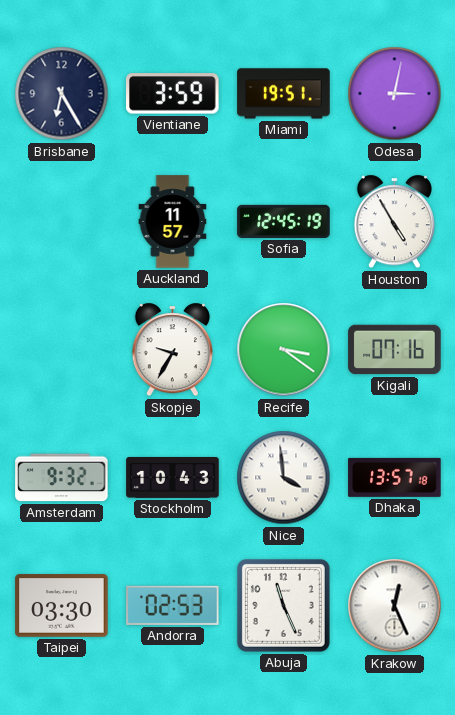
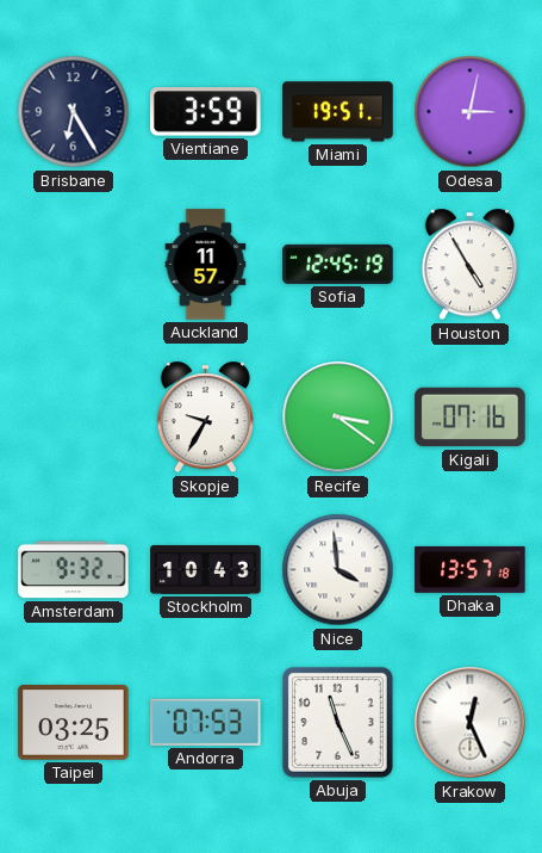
Taipei: 03:30 -> 03:25 (74, 723)
Andorra: 02:53 -> 07:53 (206, 722)
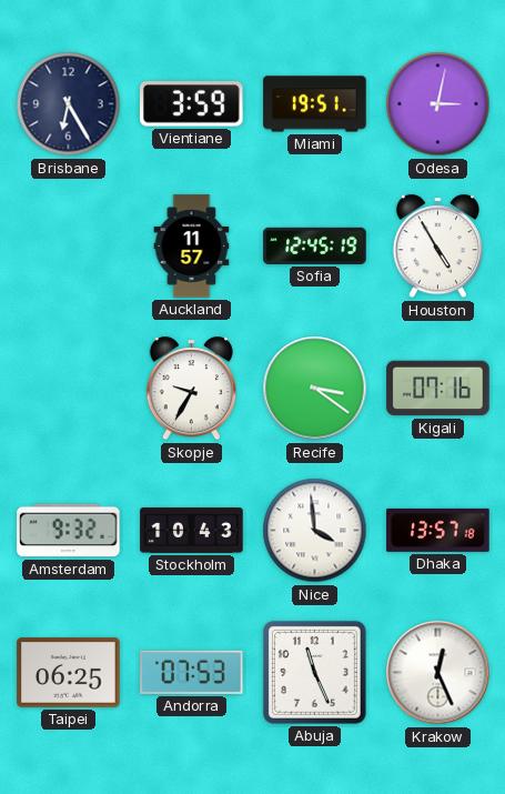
Taipei: 03:25 -> 06:25 (69, 673)
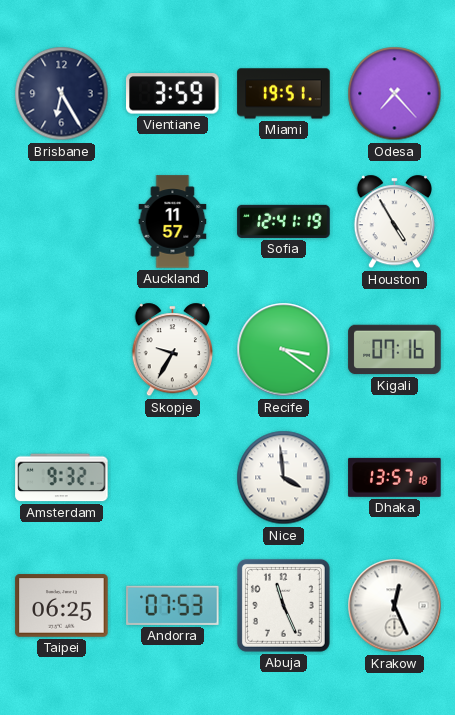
Odesa: 3:02 -> 7:23 (395, 94)
Sofia: 12:45 -> 12:41 (284, 221)
Stockholm: 10:43 -> none (192, 530)
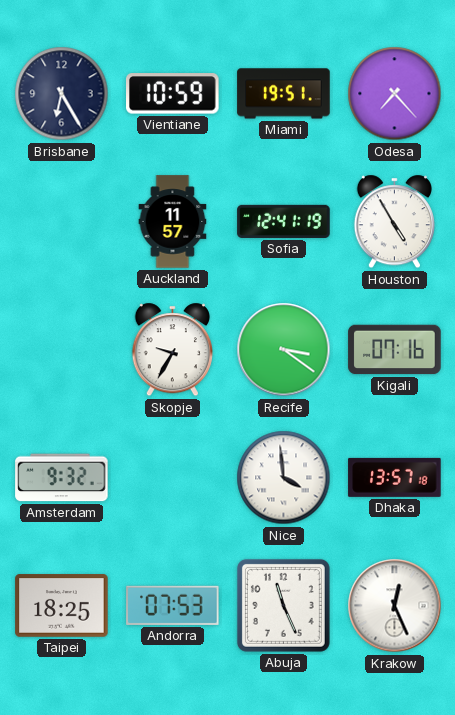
Vientiane: 3:59 -> 10:59 (173, 94)
Taipei: 06:25 -> 18:25 (62, 606)
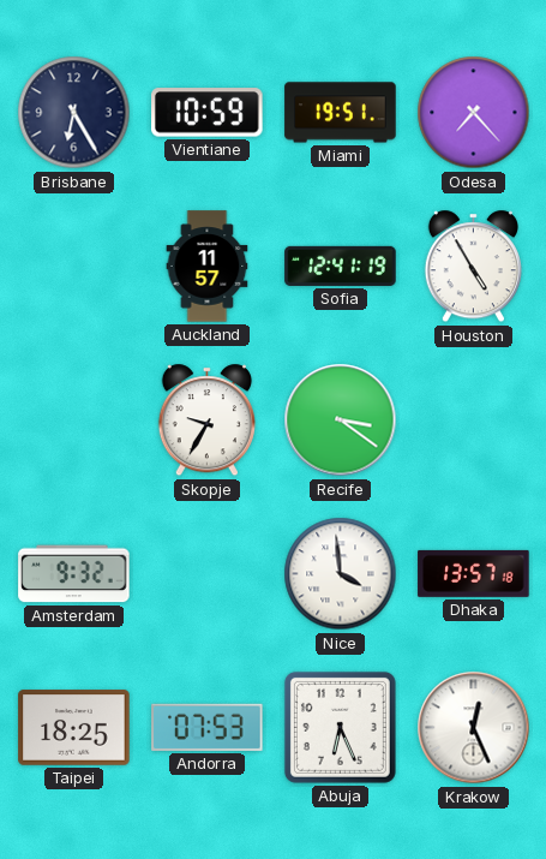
Kigali: 07:16 -> none (395, 350)
Abuja: 11:26 -> 6:26 (340, 727)
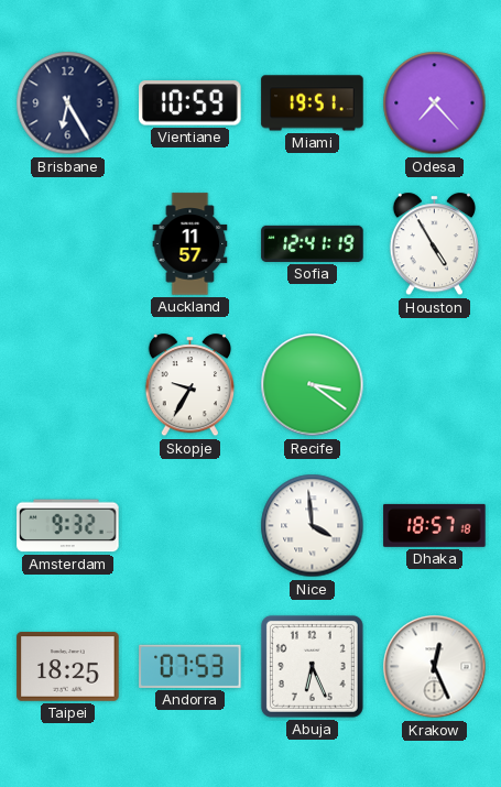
Dhaka: 13:57 -> 18:57 (435, 525)
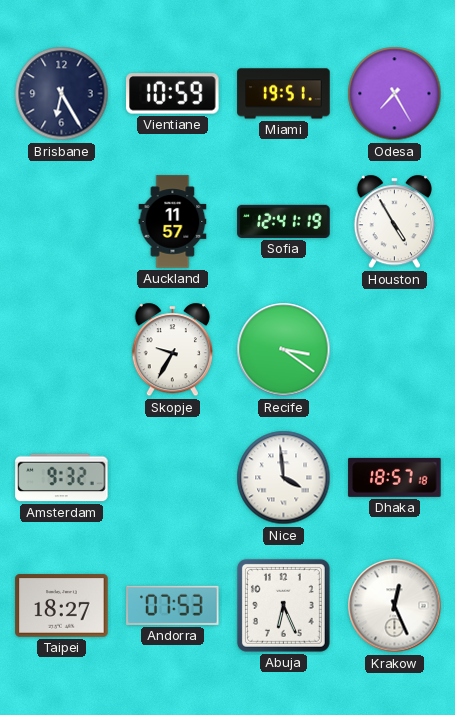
Odesa: 7:23 -> 7:25 (395, 94)
Taipei: 18:25 -> 18:27 (62, 606)
